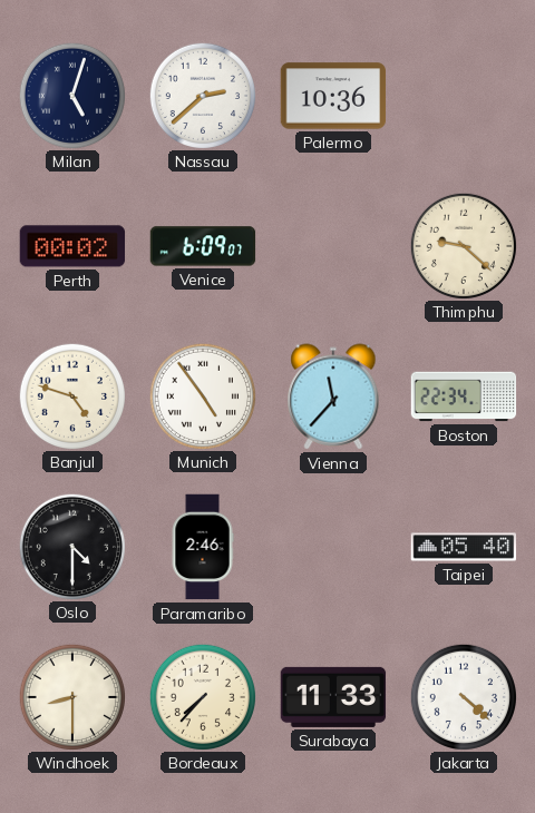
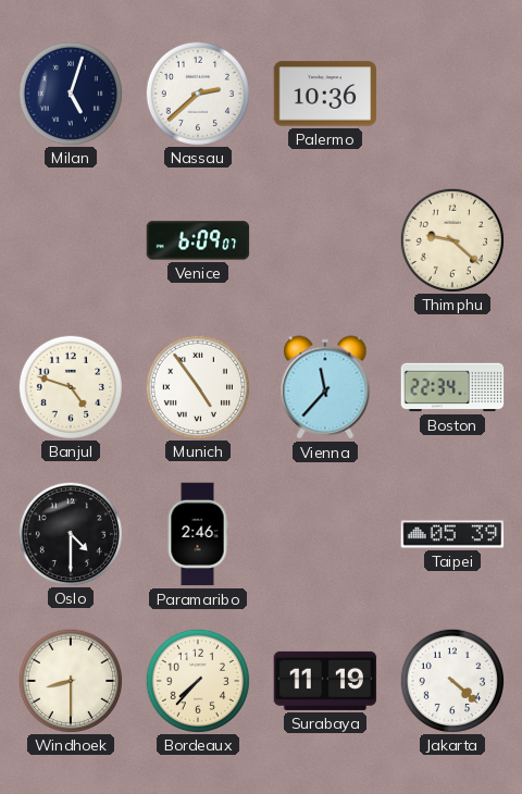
Perth: 00:02 -> none (72, 246)
Taipei: 05:40 -> 05:39 (452, 534)
Surabaya: 11:33 -> 11:19 (325, 681)
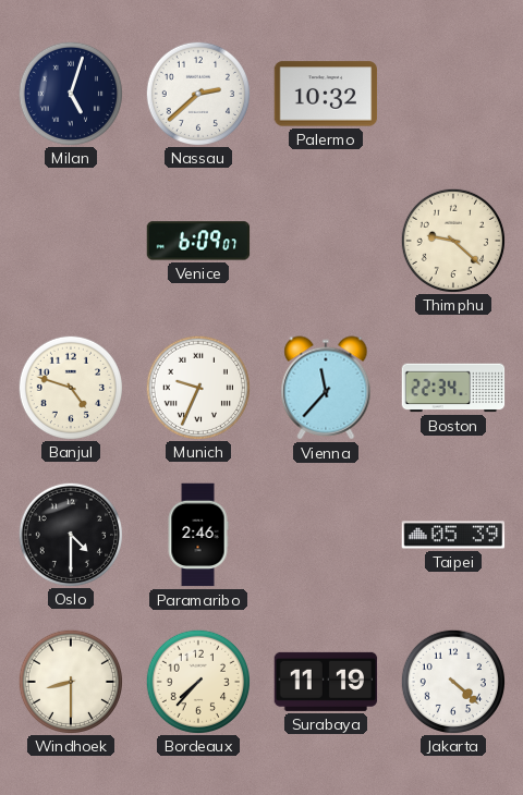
Palermo: 10:36 -> 10:32 (326, 94)
Munich: 4:54 -> 9:34 (197, 387)
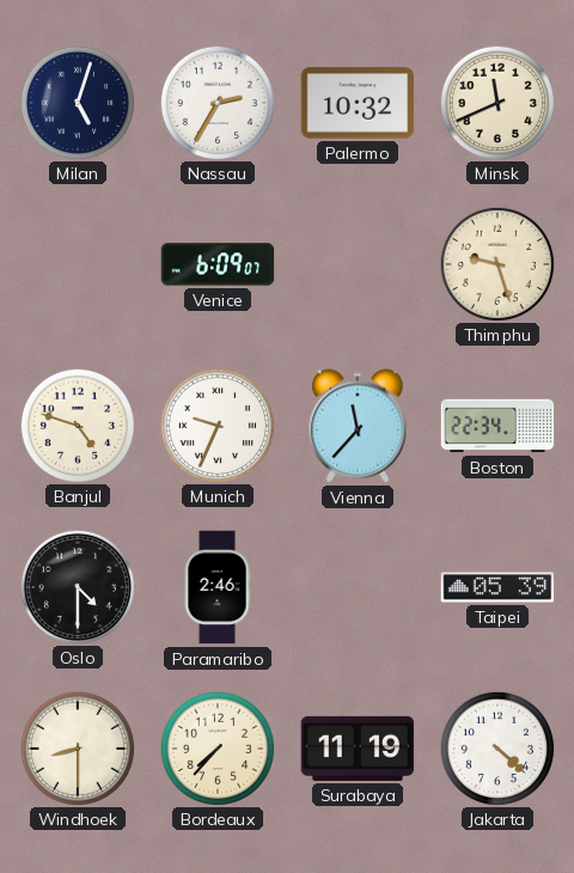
Nassau: 2:38 -> 2:35 (216, 102)
Minsk: none -> 11:41 (496, 102)
Thimphu: 9:22 -> 9:27 (496, 263)
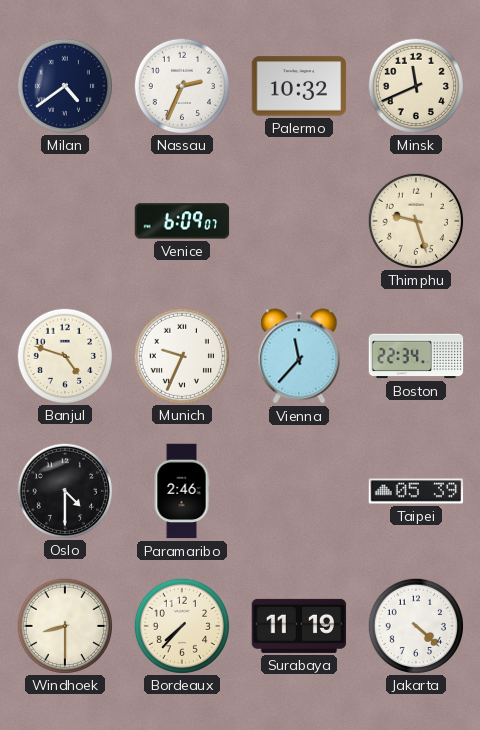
Milan: 5:03 -> 4:39 (64, 85)
Nassau: 2:35 -> 2:34 (181, 85)
